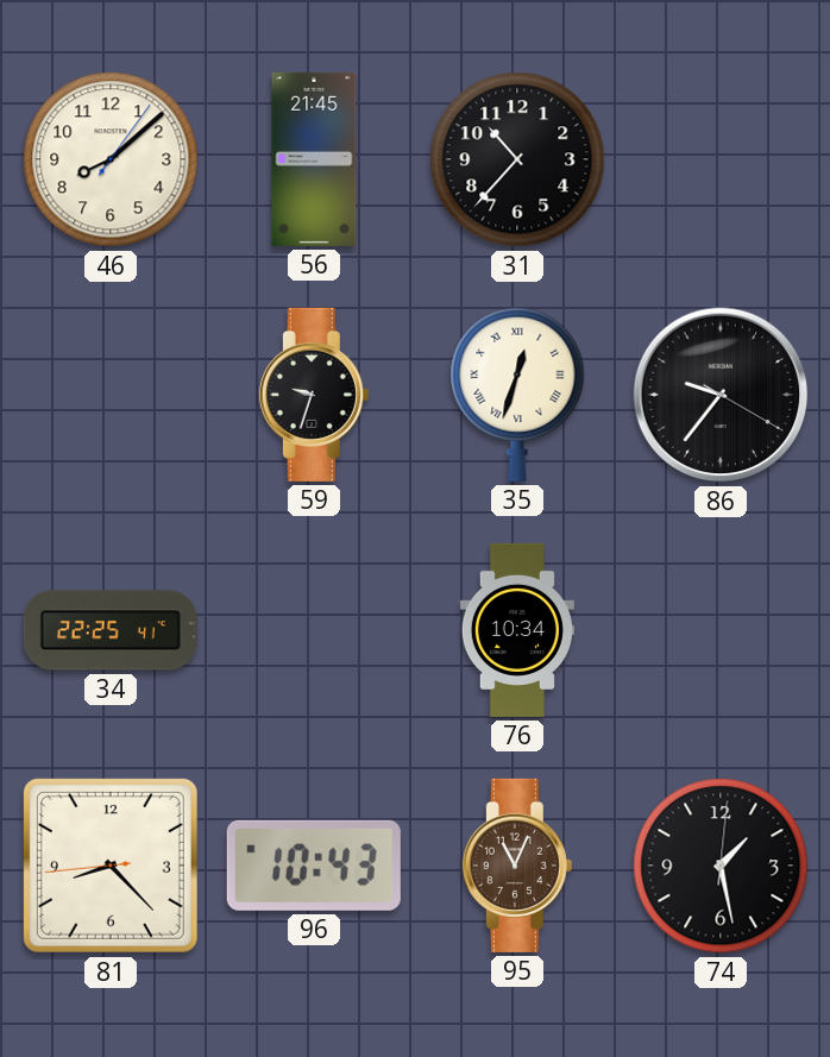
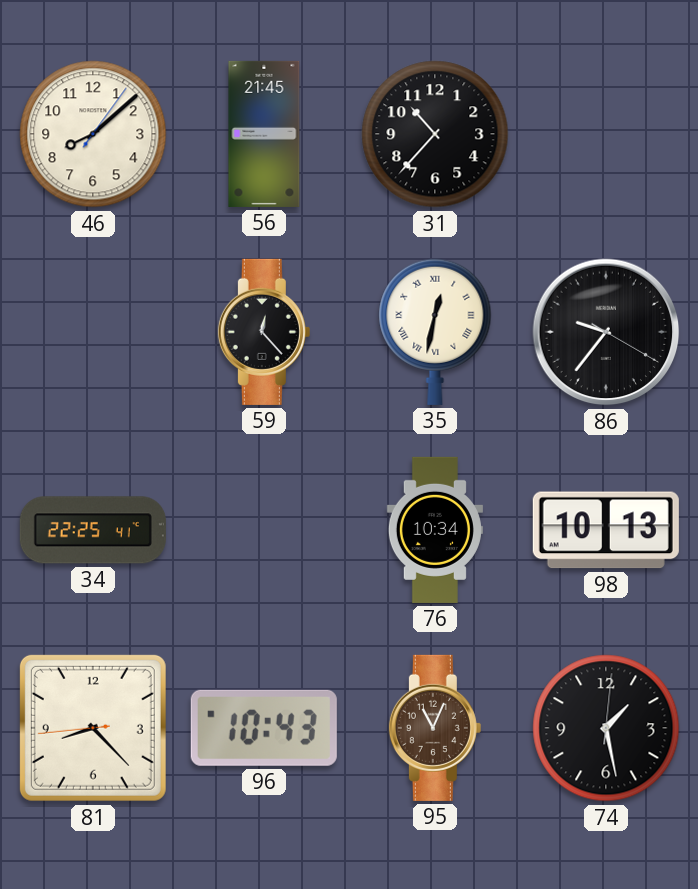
59: 9:33 -> 12:23 (264, 332)
35: 12:33 -> 12:32 (435, 332)
98: none -> 10:13 (606, 530)
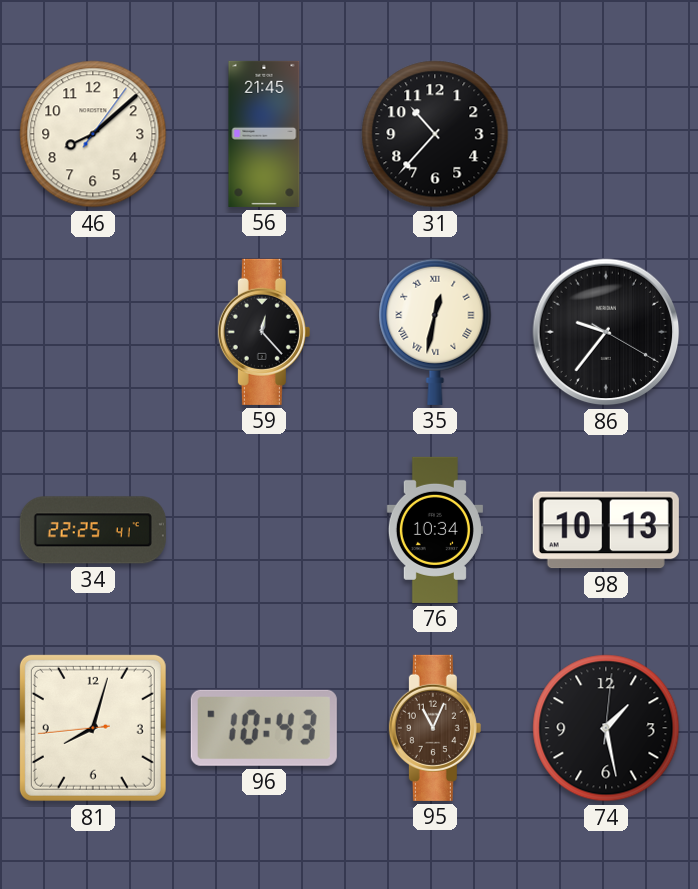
81: 8:22 -> 8:02 (93, 728)
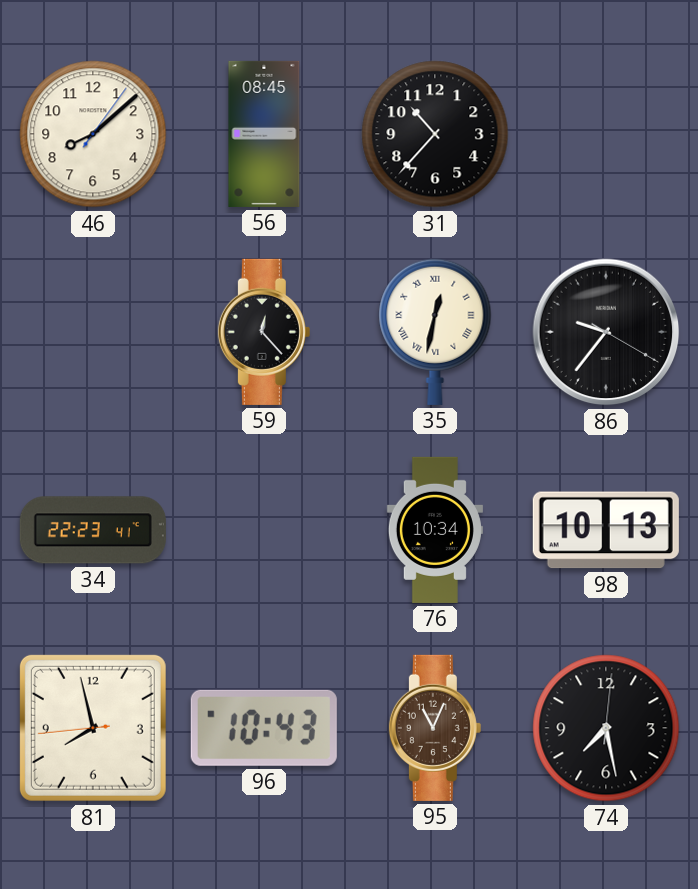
56: 21:45 -> 08:45 (264, 134)
34: 22:25 -> 22:23 (93, 530)
81: 8:02 -> 7:57 (93, 728)
74: 1:28 -> 7:28 (606, 728)
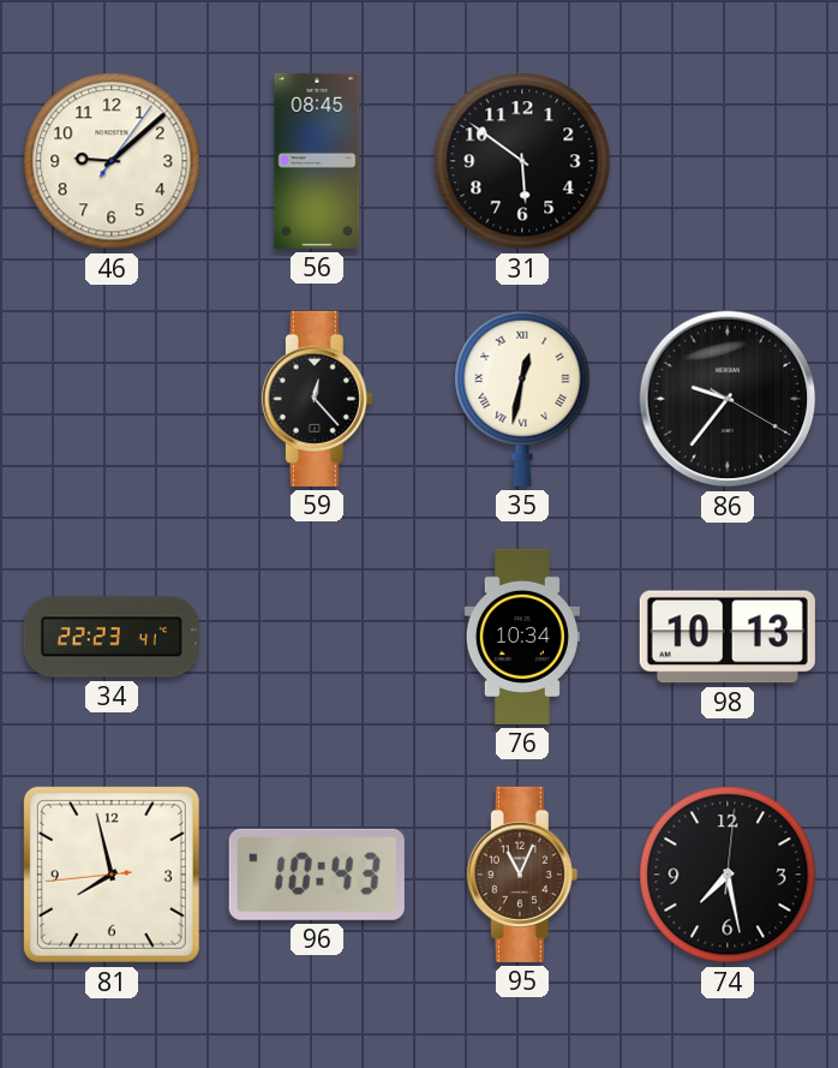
46: 8:08 -> 9:08 (112, 161)
31: 10:37 -> 5:51 (522, 161)
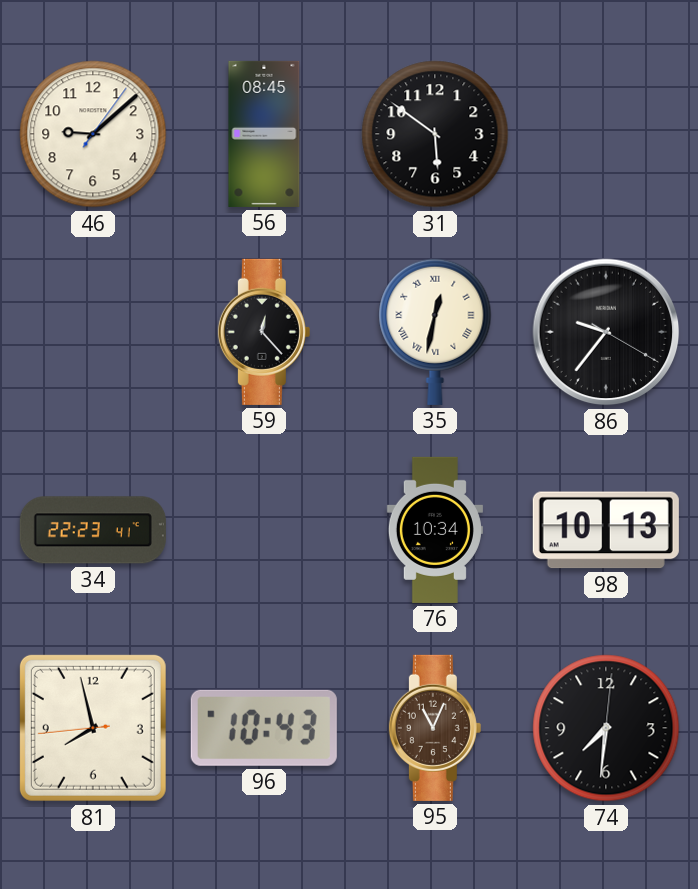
74: 7:28 -> 7:31 (606, 728)
